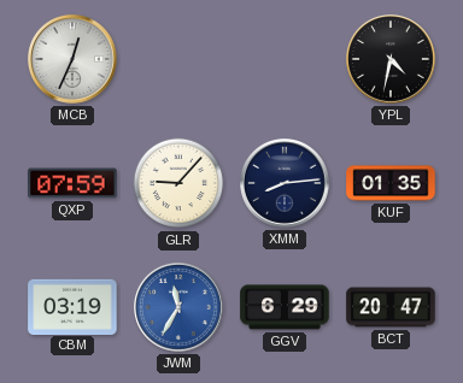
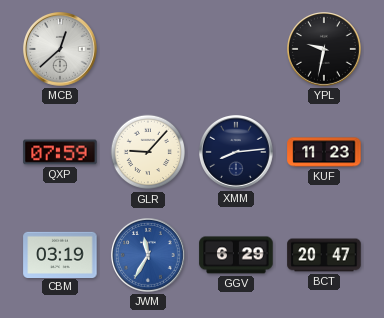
MCB: 12:34 -> 12:38 (61, 50)
YPL: 4:32 -> 9:32 (325, 50)
KUF: 01:35 -> 11:23 (324, 152)
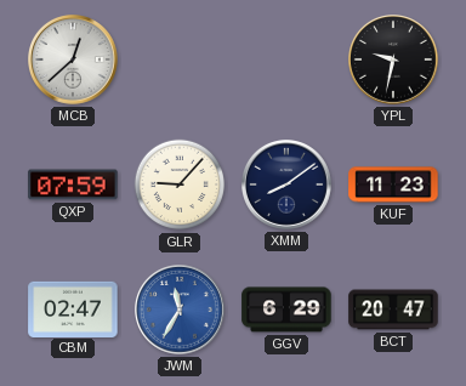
XMM: 8:14 -> 8:09 (288, 186)
CBM: 03:19 -> 02:47 (73, 308)
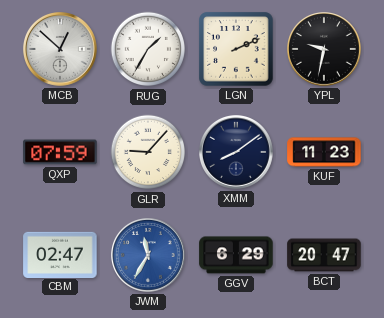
MCB: 12:38 -> 12:52 (61, 50)
RUG: none -> 1:35 (148, 49)
LGN: none -> 2:11 (236, 49)
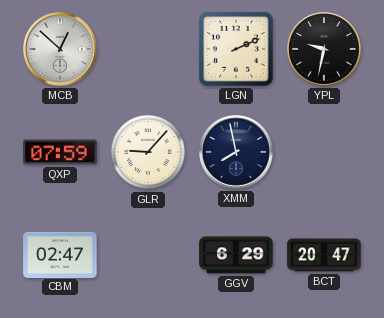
RUG: 1:35 -> none (148, 49)
XMM: 8:09 -> 7:58 (237, 153)
KUF: 11:23 -> none (324, 152)
JWM: 11:35 -> none (149, 256)
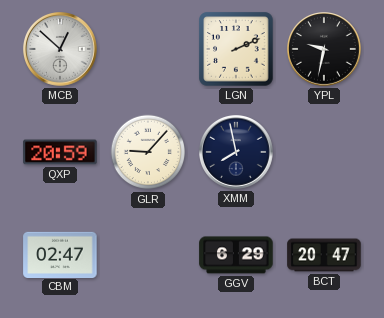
QXP: 07:59 -> 20:59 (60, 152)
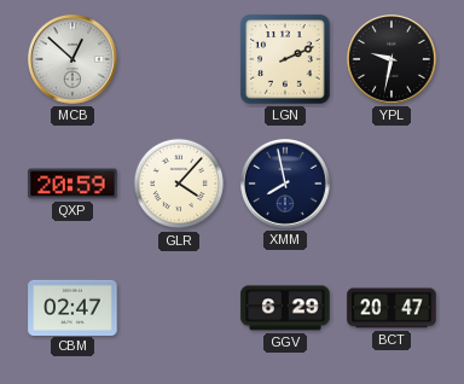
GLR: 9:07 -> 4:07 (179, 184)
